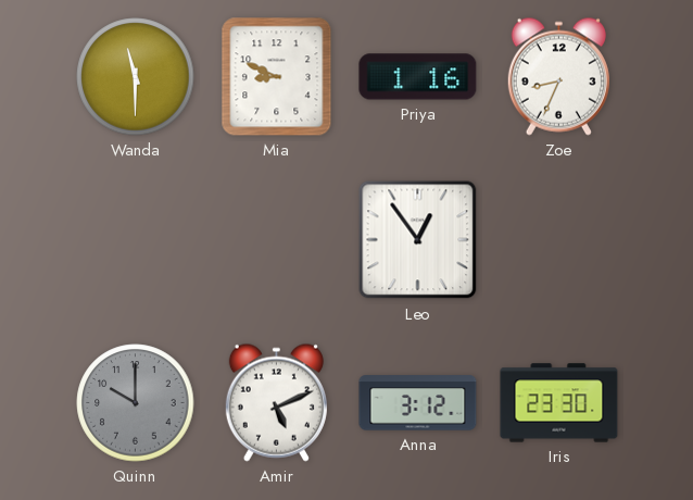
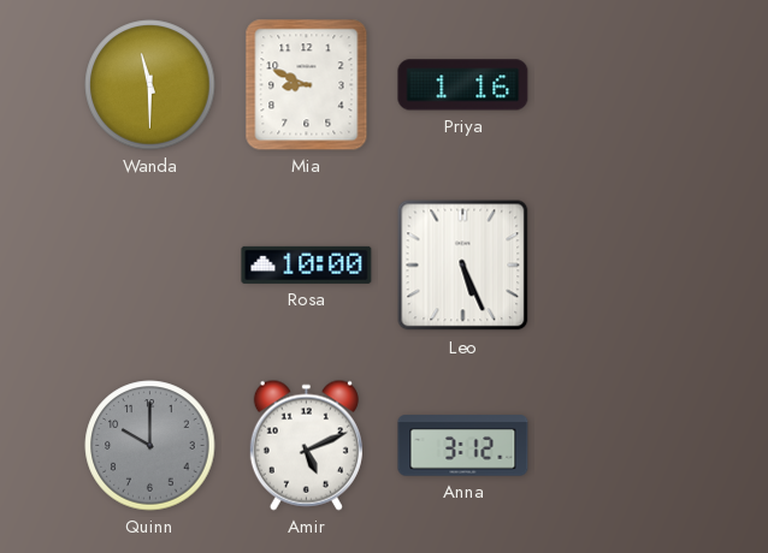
Zoe: 8:34 -> none (558, 76)
Rosa: none -> 10:00 (307, 264)
Leo: 12:54 -> 5:26 (463, 266)
Iris: 23:30 -> none (559, 403)
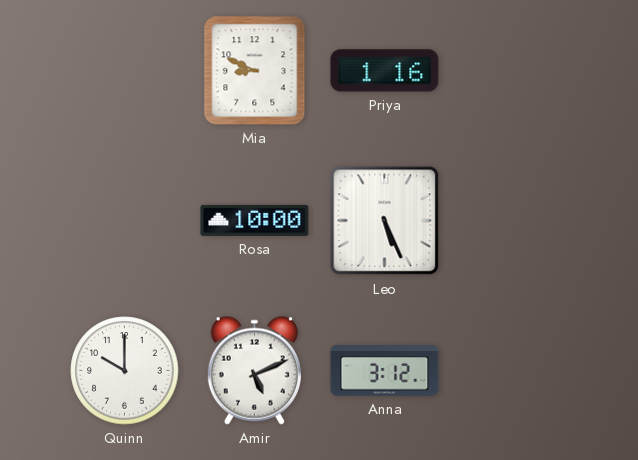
Wanda: 11:30 -> none (150, 85)
Quinn dial: grey -> white (125, 371)
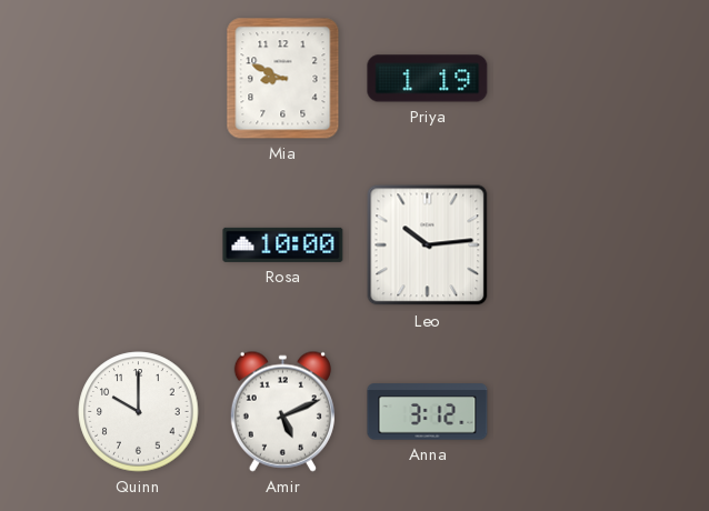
Priya: 1:16 -> 1:19 (428, 79)
Leo: 5:26 -> 10:14 (428, 246)
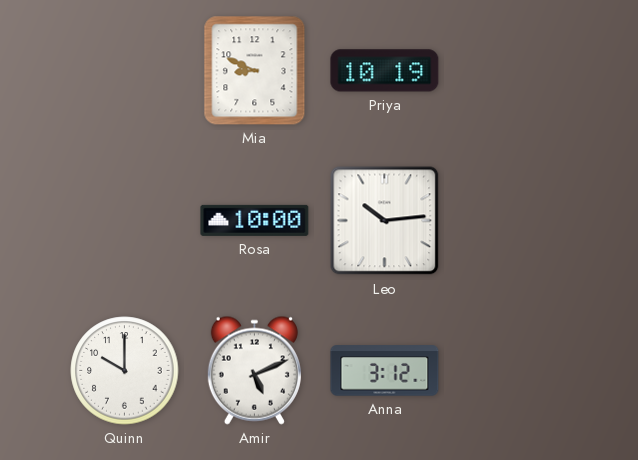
Priya: 1:19 -> 10:19 (385, 71)
